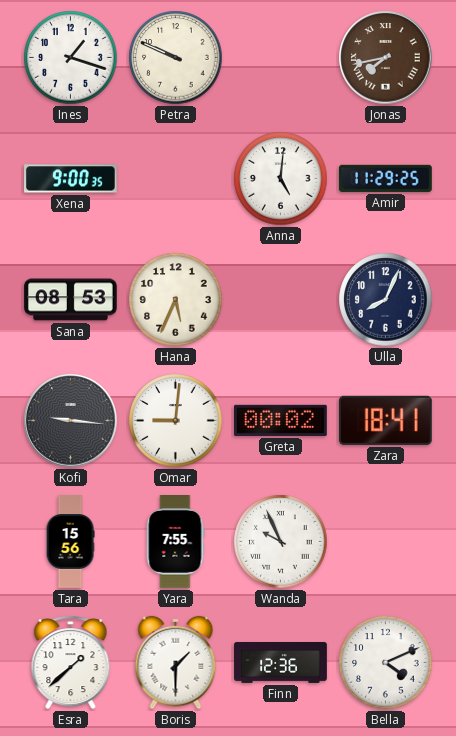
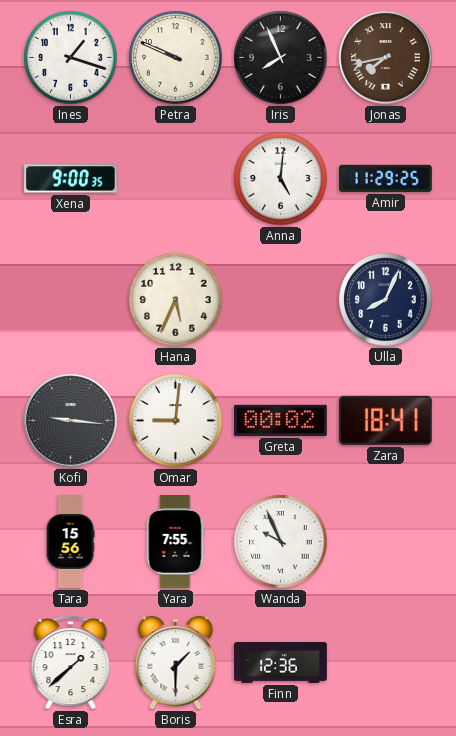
Iris: none -> 7:56 (281, 58)
Sana: 08:53 -> none (71, 300)
Bella: 4:11 -> none (386, 663)
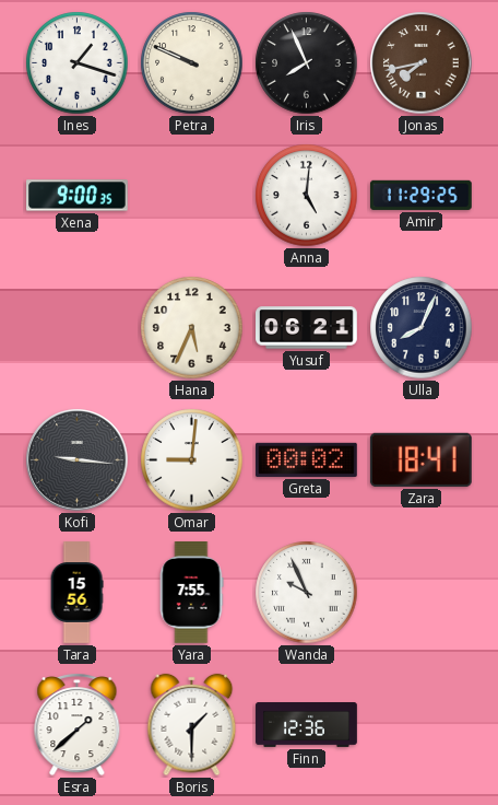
Yusuf: none -> 06:21 (307, 328)
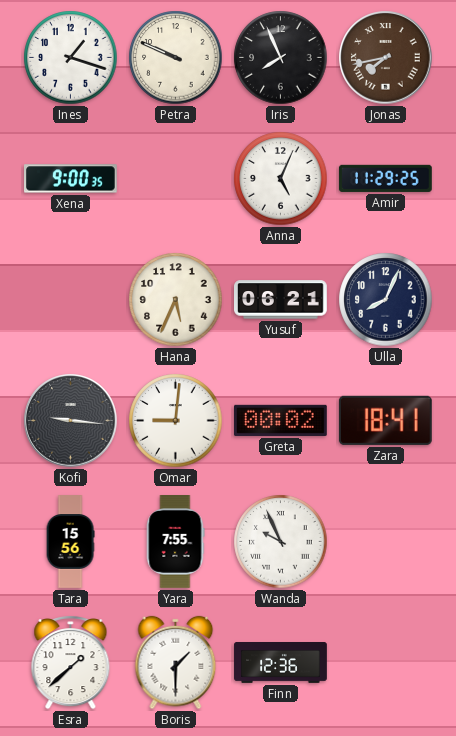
Anna: 5:01 -> 5:04 (281, 179)
